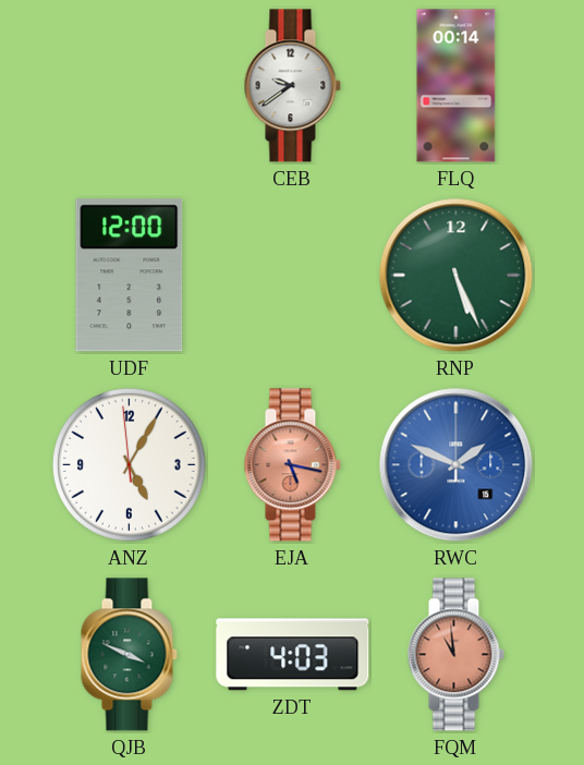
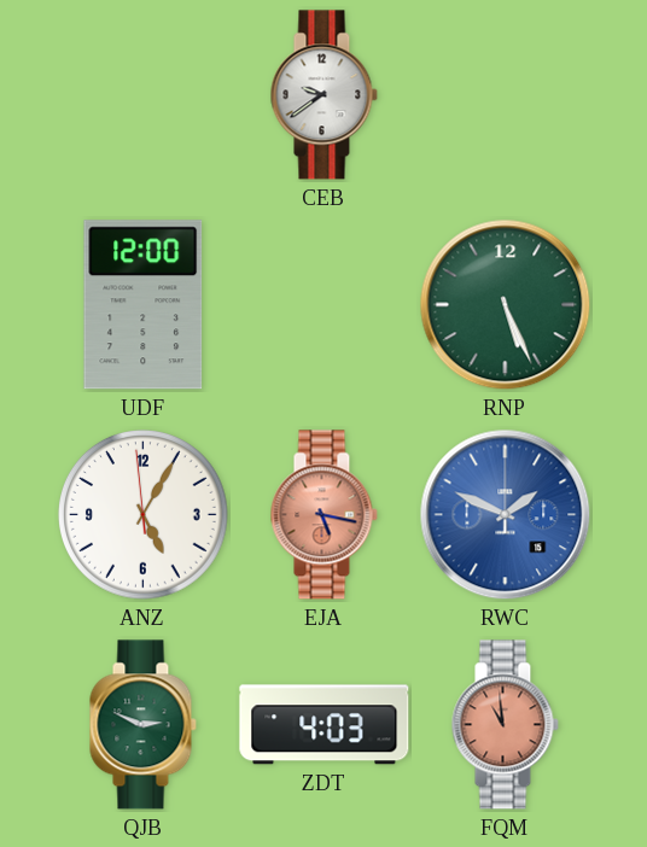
FLQ: 00:14 -> none (457, 86)
QJB: 3:49 -> 2:49 (142, 725)
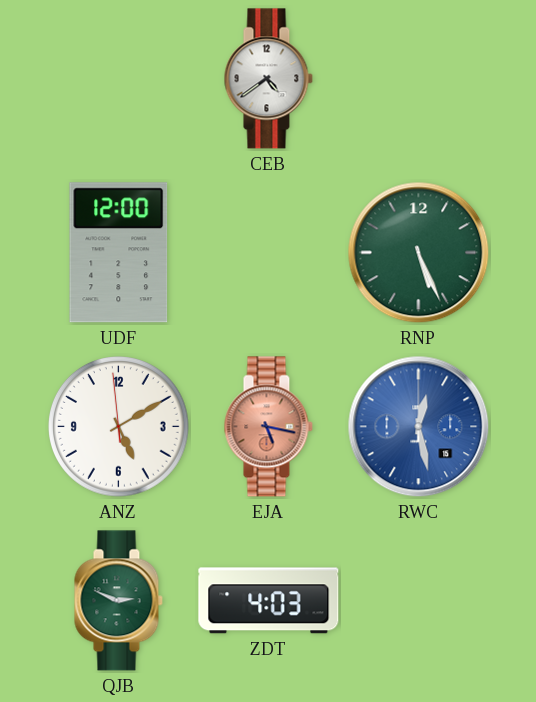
CEB: 9:39 -> 4:39 (268, 79)
ANZ: 5:04 -> 5:09 (119, 427)
RWC: 1:49 -> 12:28 (419, 427)
FQM: 10:59 -> none (505, 725)
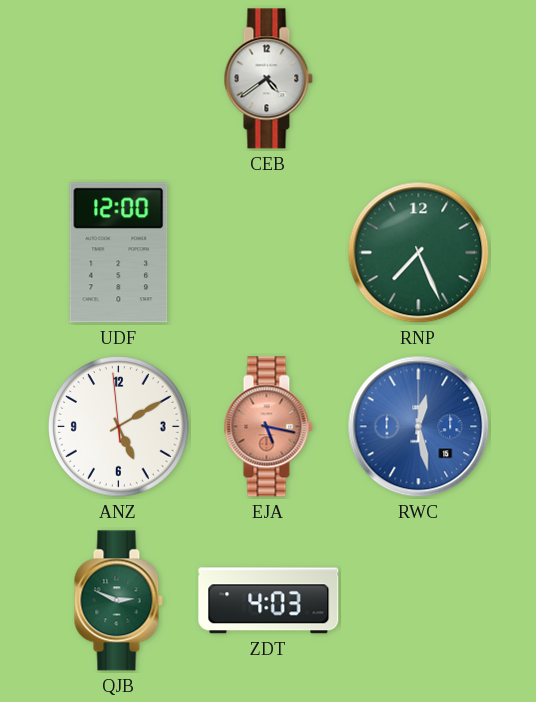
RNP: 5:26 -> 7:26 (419, 253)
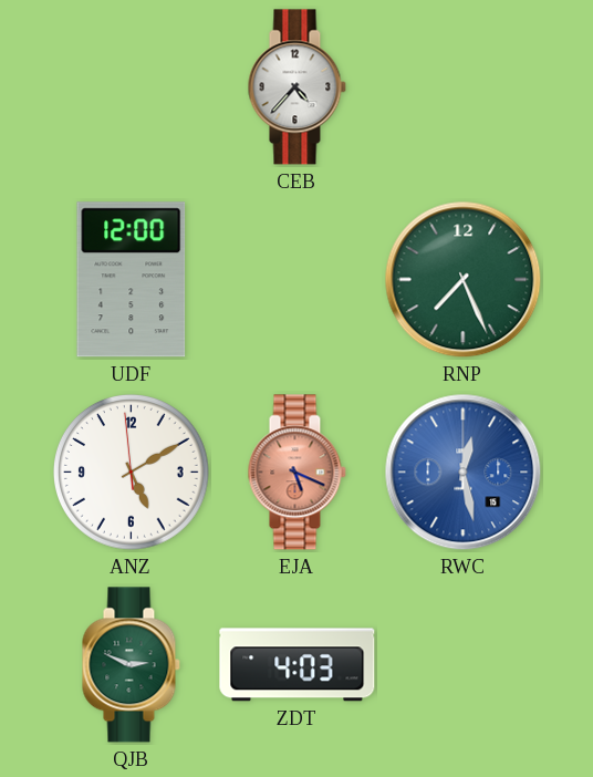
CEB: 4:39 -> 4:37 (296, 87)
EJA: 5:17 -> 5:19 (296, 473)
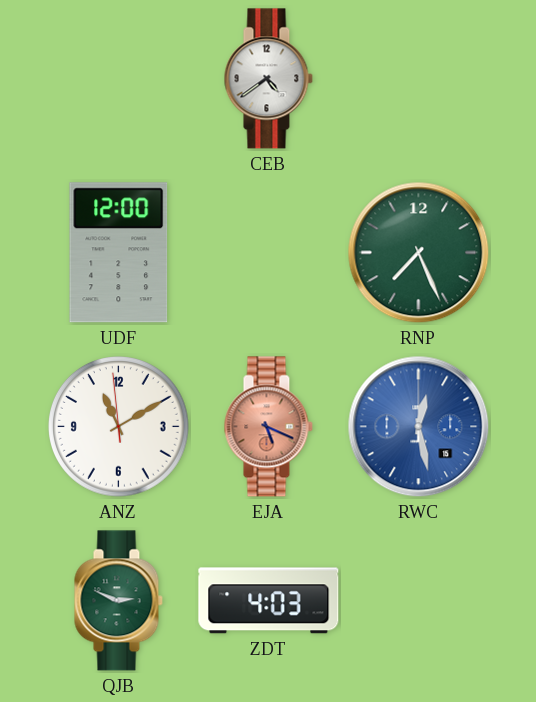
CEB: 4:37 -> 4:39 (268, 79)
ANZ: 5:09 -> 11:09 (119, 427)
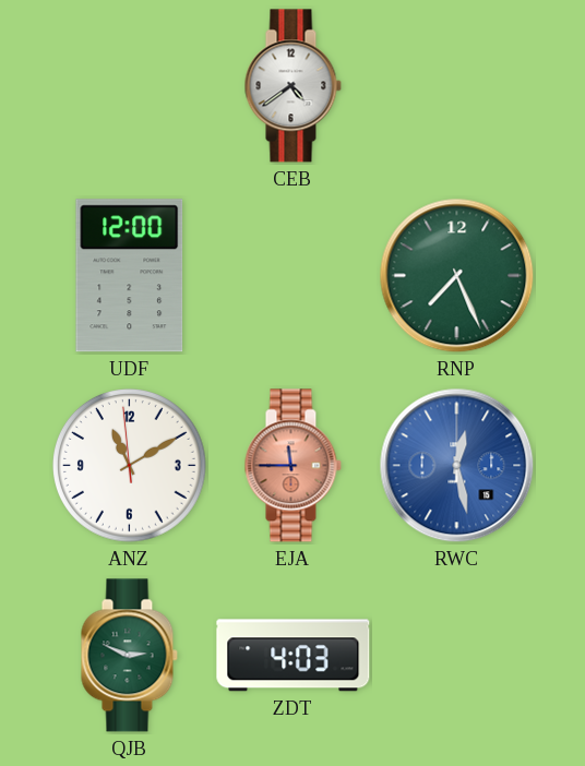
EJA: 5:19 -> 11:45 (292, 466)
